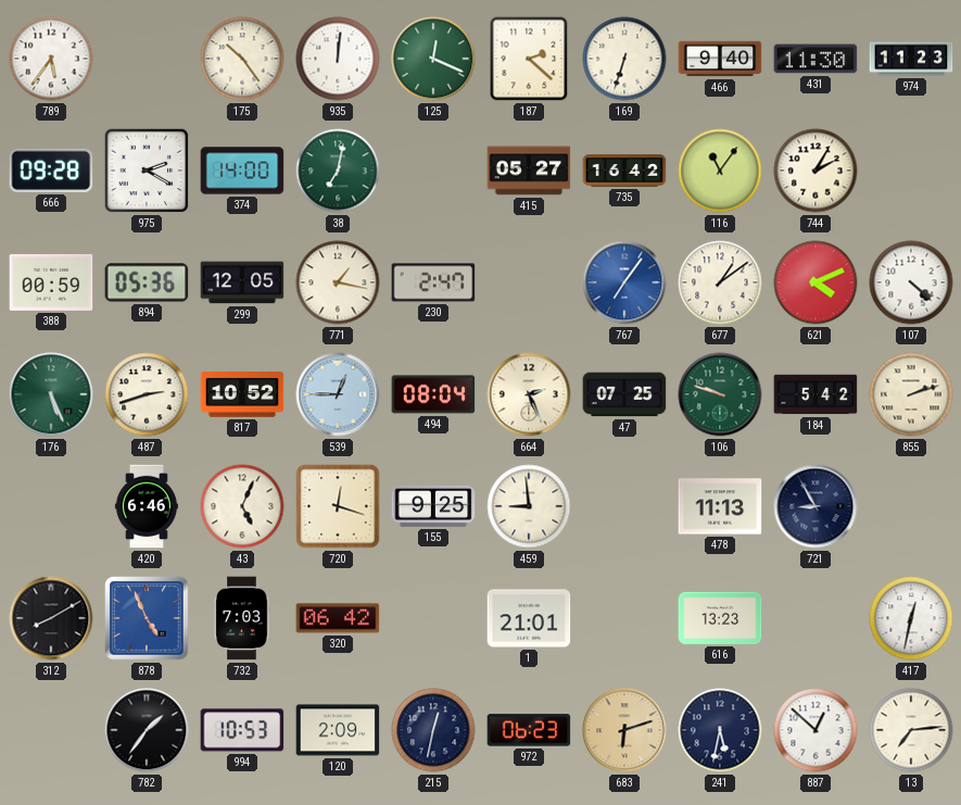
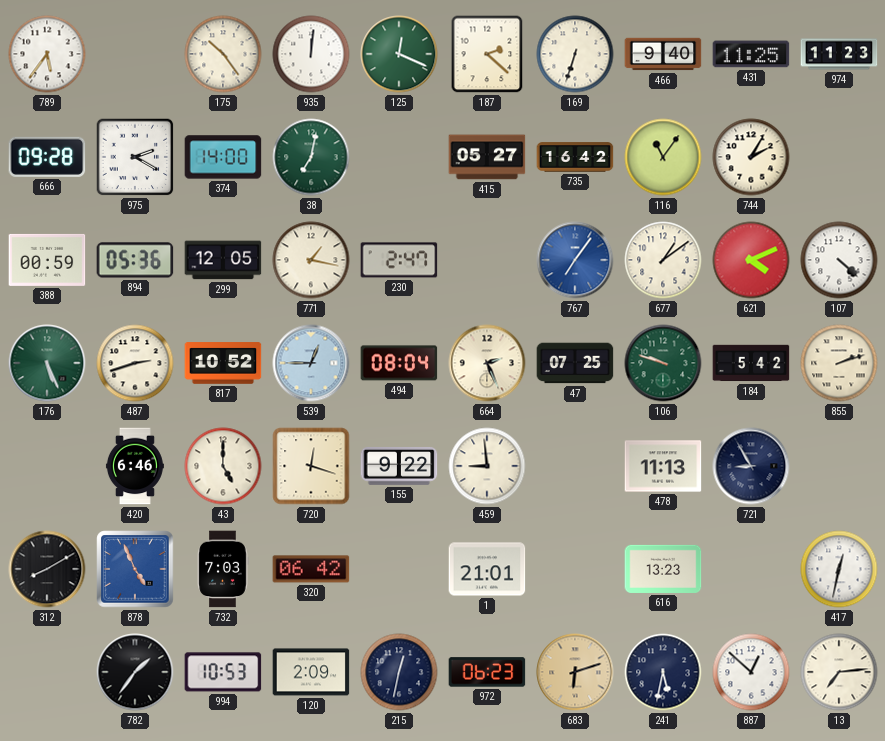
431: 11:30 -> 11:25 (751, 54)
43: 5:04 -> 5:00 (223, 466)
155: 9:25 -> 9:22 (399, 466)
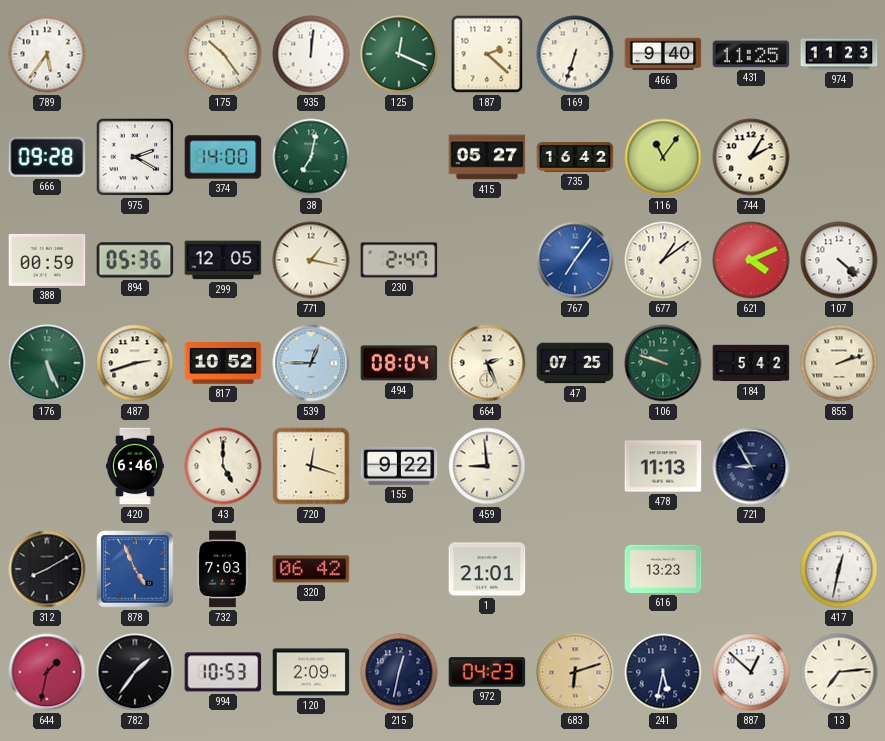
644: none -> 1:32 (47, 672)
972: 06:23 -> 04:23 (487, 672)
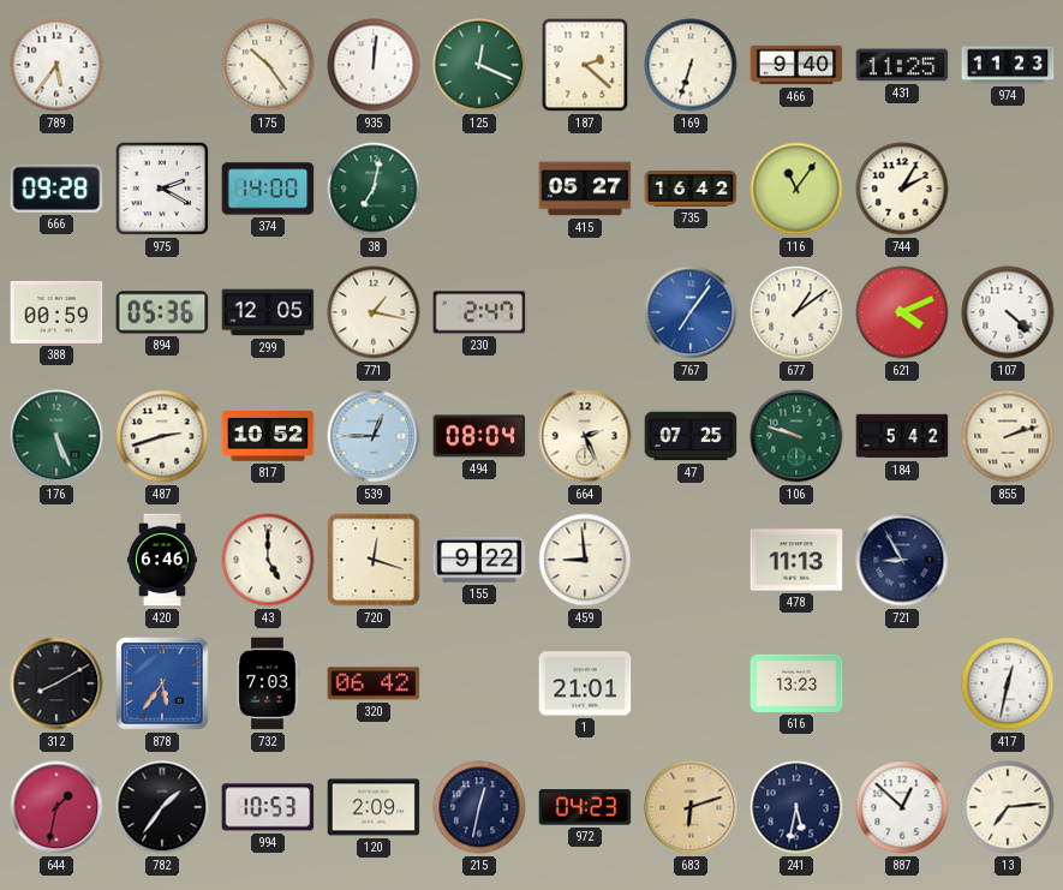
878: 4:56 -> 5:36 (162, 683)
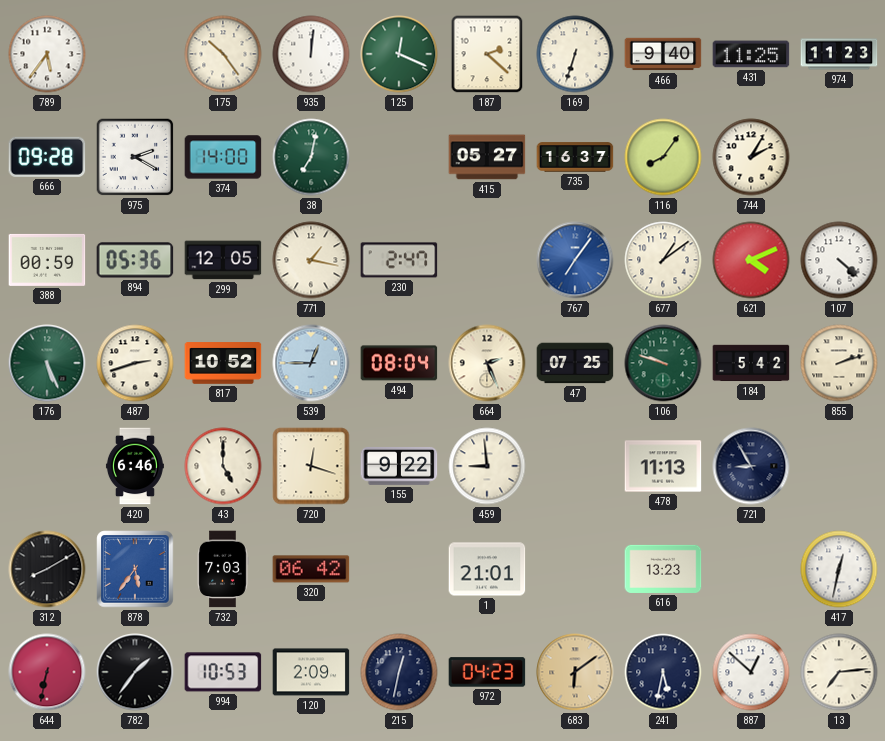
735: 16:42 -> 16:37 (575, 157)
116: 11:06 -> 8:06 (663, 157)
644: 1:32 -> 6:32 (47, 672)
683: 6:12 -> 6:09 (575, 672)
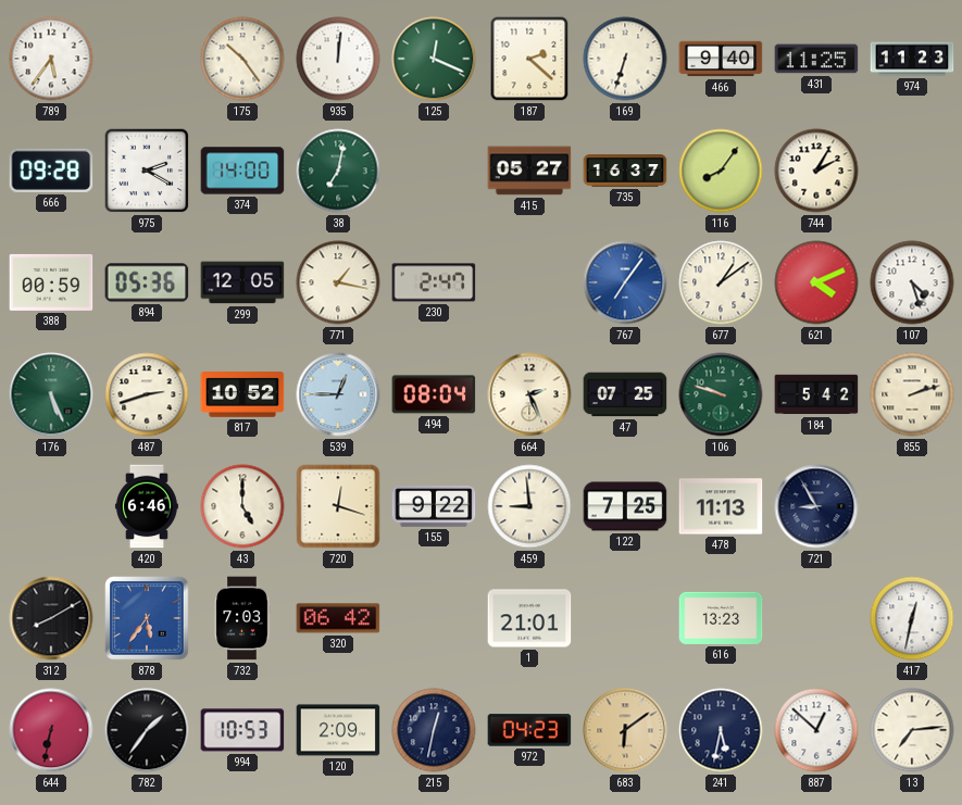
107: 4:22 -> 4:27 (912, 282)
122: none -> 7:25 (625, 506)
